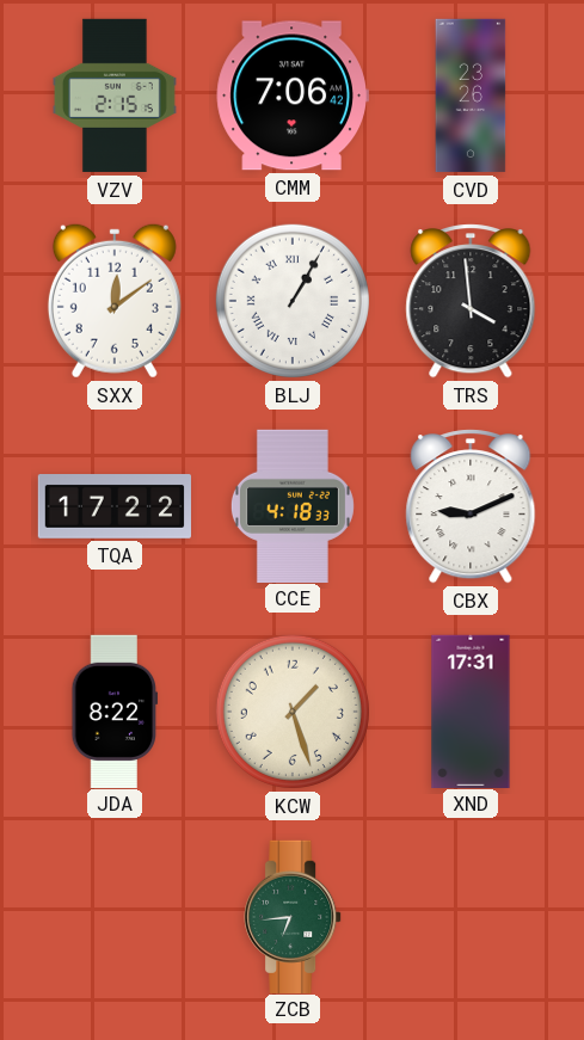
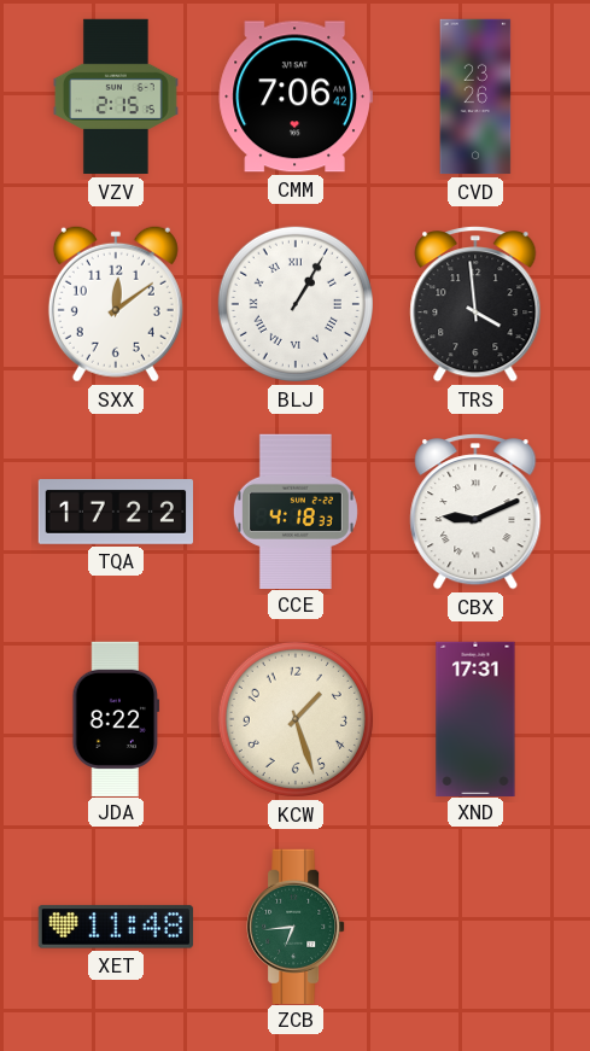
XET: none -> 11:48 (116, 927)
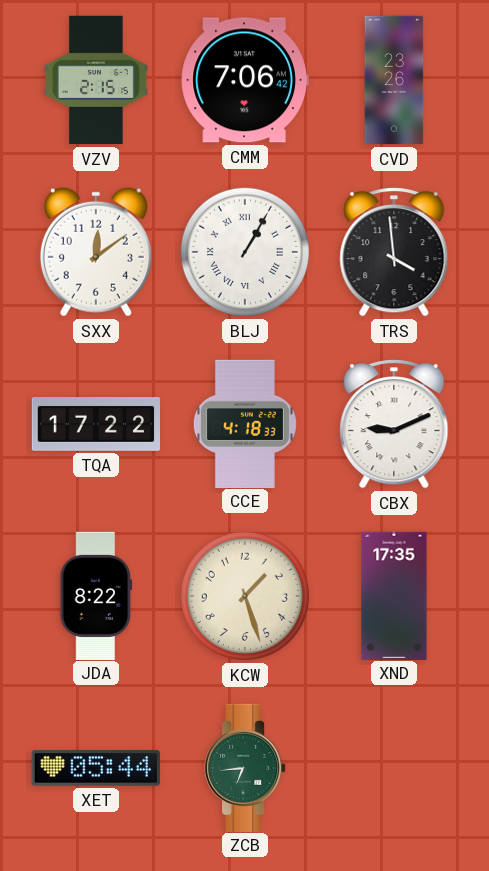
XND: 17:31 -> 17:35 (394, 595)
XET: 11:48 -> 05:44 (96, 768)
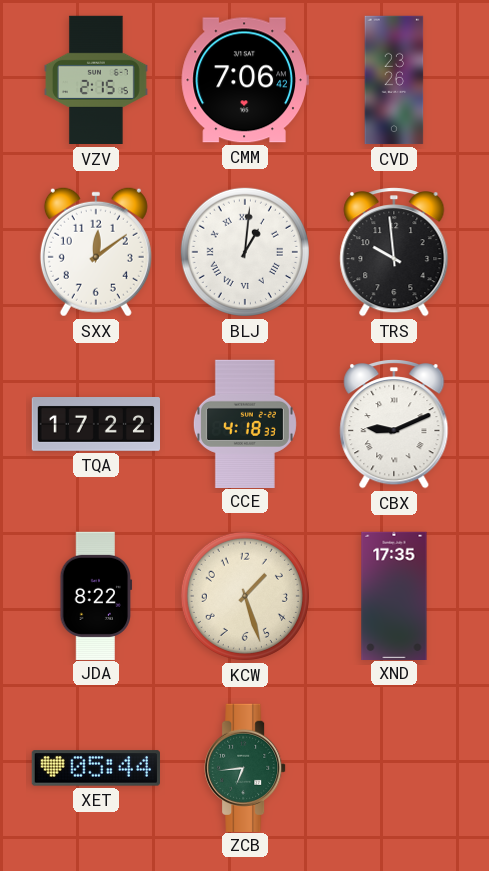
BLJ: 1:05 -> 1:01 (245, 252)
TRS: 3:59 -> 9:59 (394, 252)
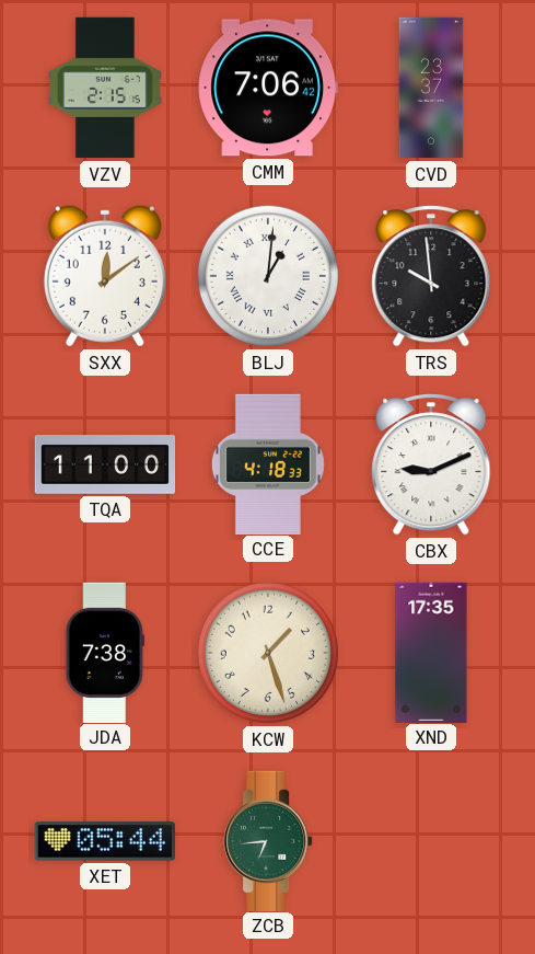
CVD: 23:26 -> 23:37 (431, 88)
TQA: 17:22 -> 11:00 (104, 465)
JDA: 8:22 -> 7:38 (105, 652)
